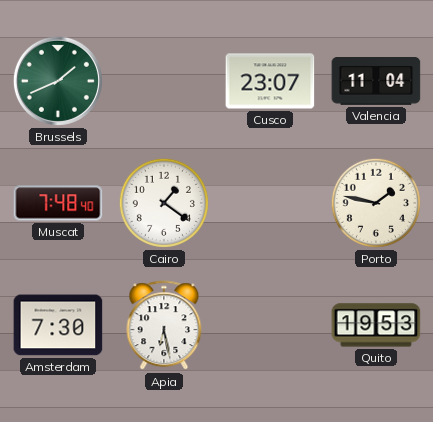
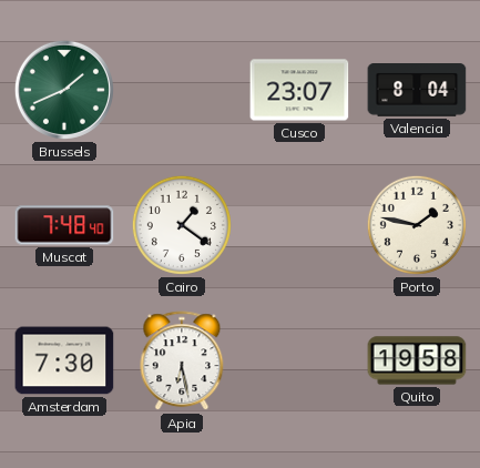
Valencia: 11:04 -> 8:04 (417, 91)
Quito: 19:53 -> 19:58 (417, 360)
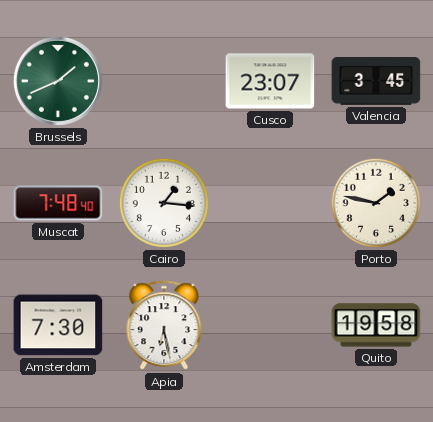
Valencia: 8:04 -> 3:45 (376, 82)
Cairo: 1:21 -> 1:16 (164, 203)
